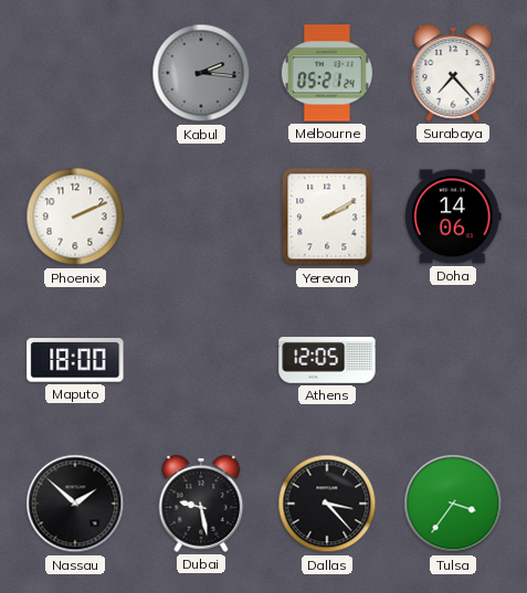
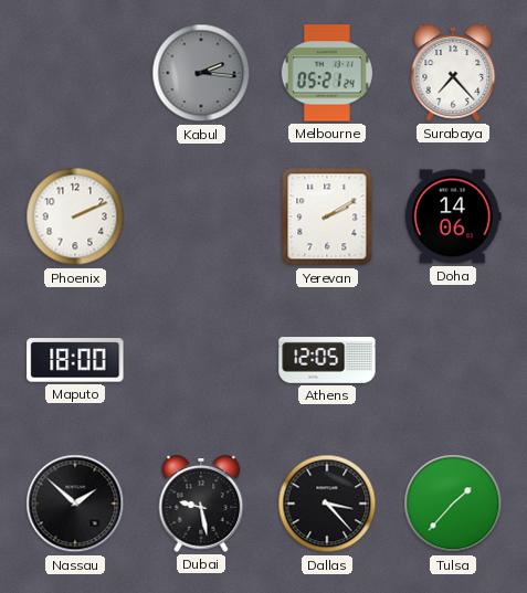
Tulsa: 3:36 -> 1:37 (453, 504)
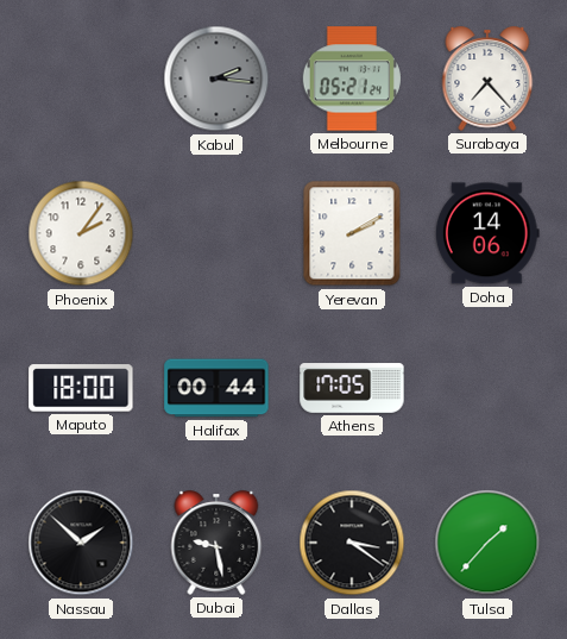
Phoenix: 2:11 -> 2:06 (81, 233)
Halifax: none -> 00:44 (216, 388)
Athens: 12:05 -> 17:05 (352, 388)
Dallas: 3:23 -> 3:21 (352, 543)
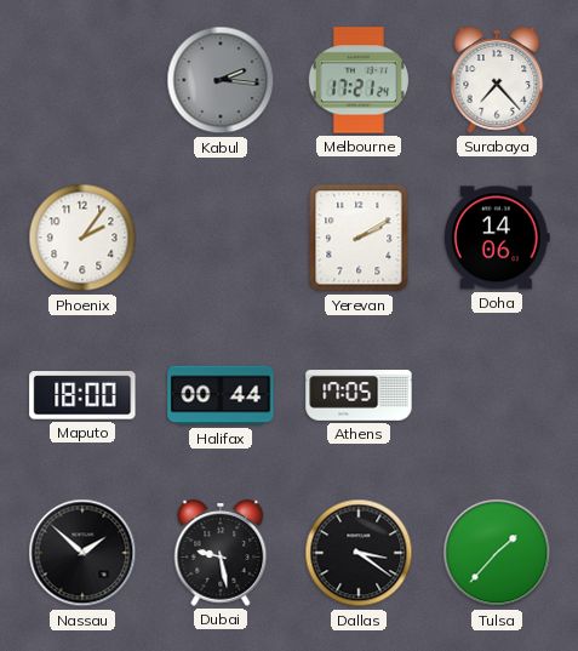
Melbourne: 05:21 -> 17:21 (359, 80)
